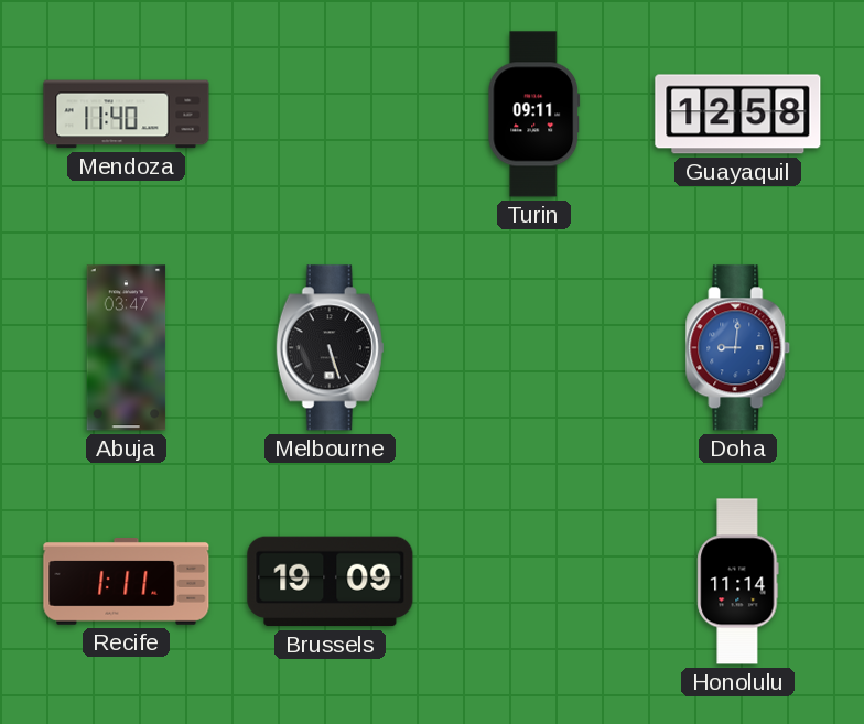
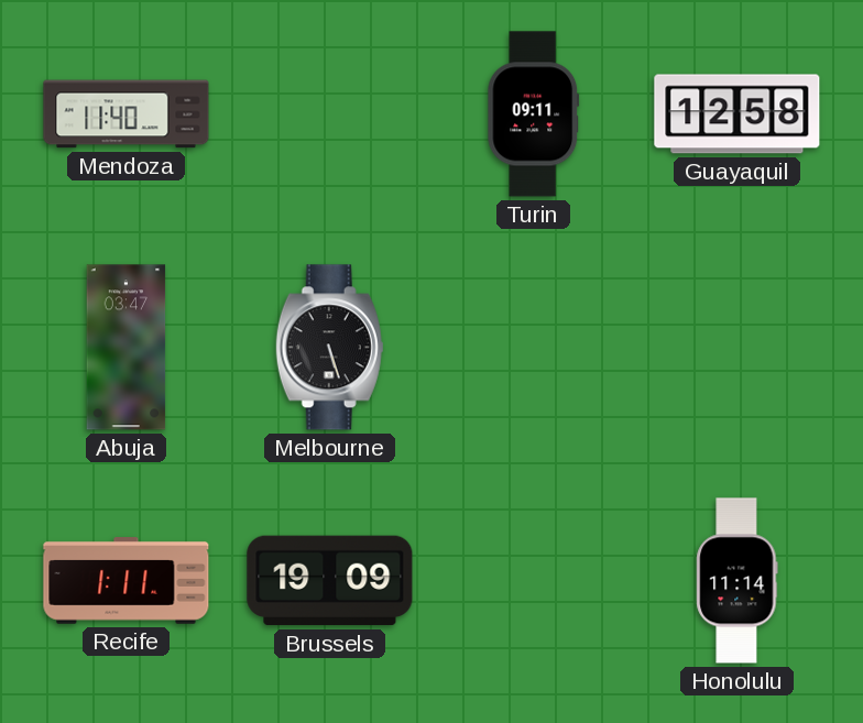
Doha: 9:01 -> none (738, 348)
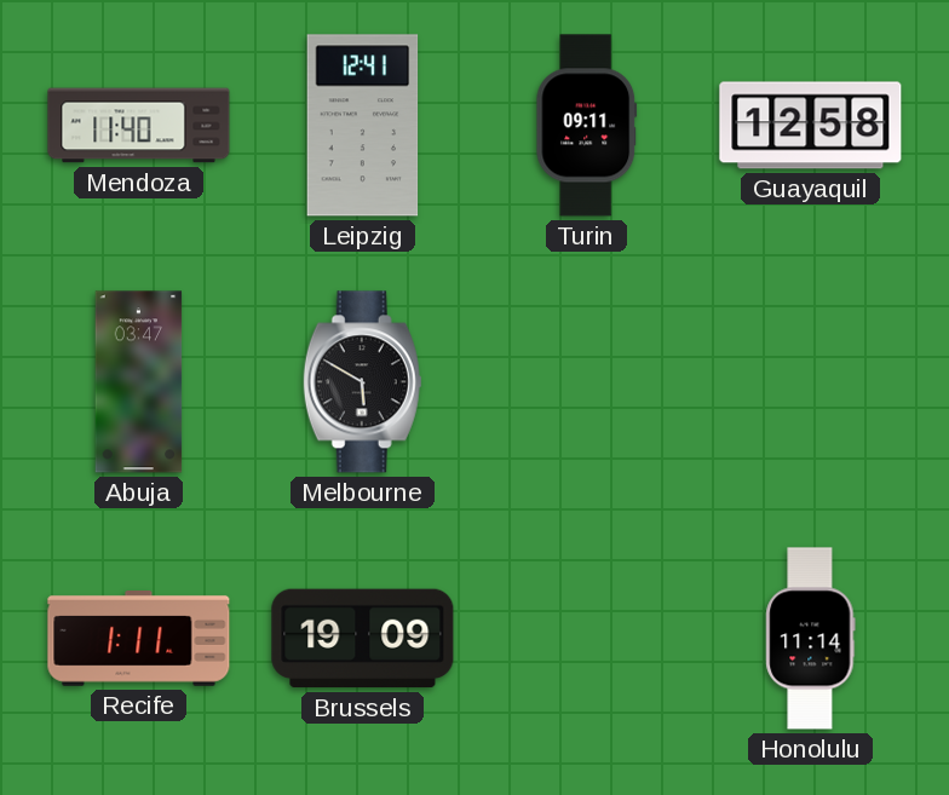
Leipzig: none -> 12:41 (363, 126)
Melbourne: 5:27 -> 5:50 (362, 382)
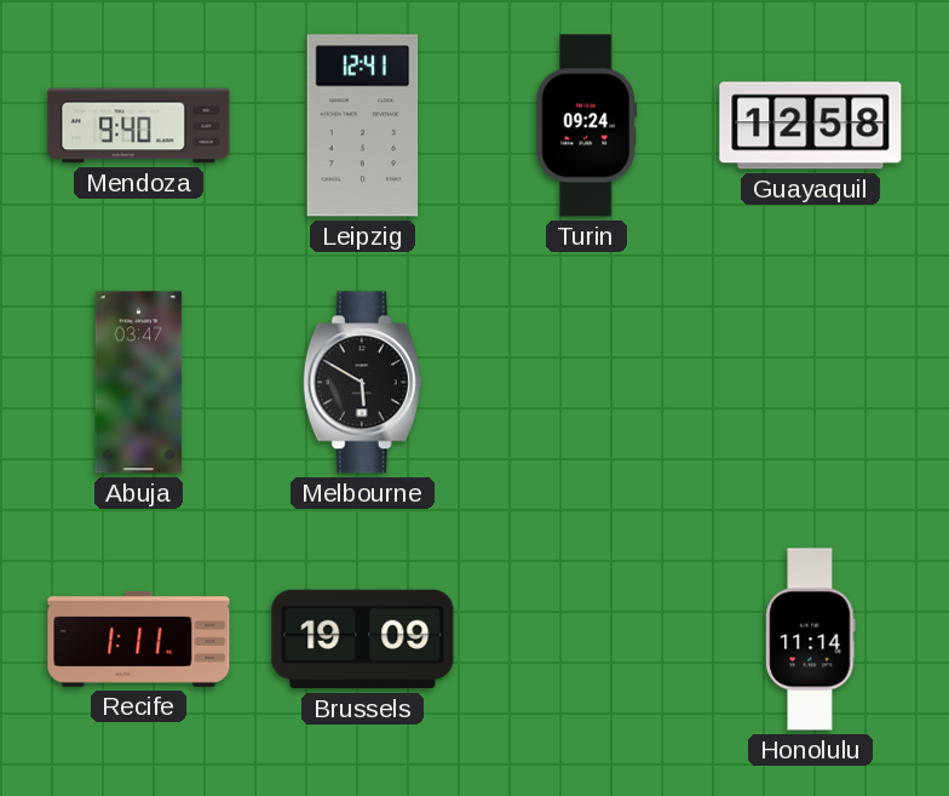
Mendoza: 11:40 -> 9:40 (139, 126)
Turin: 09:11 -> 09:24 (587, 126)
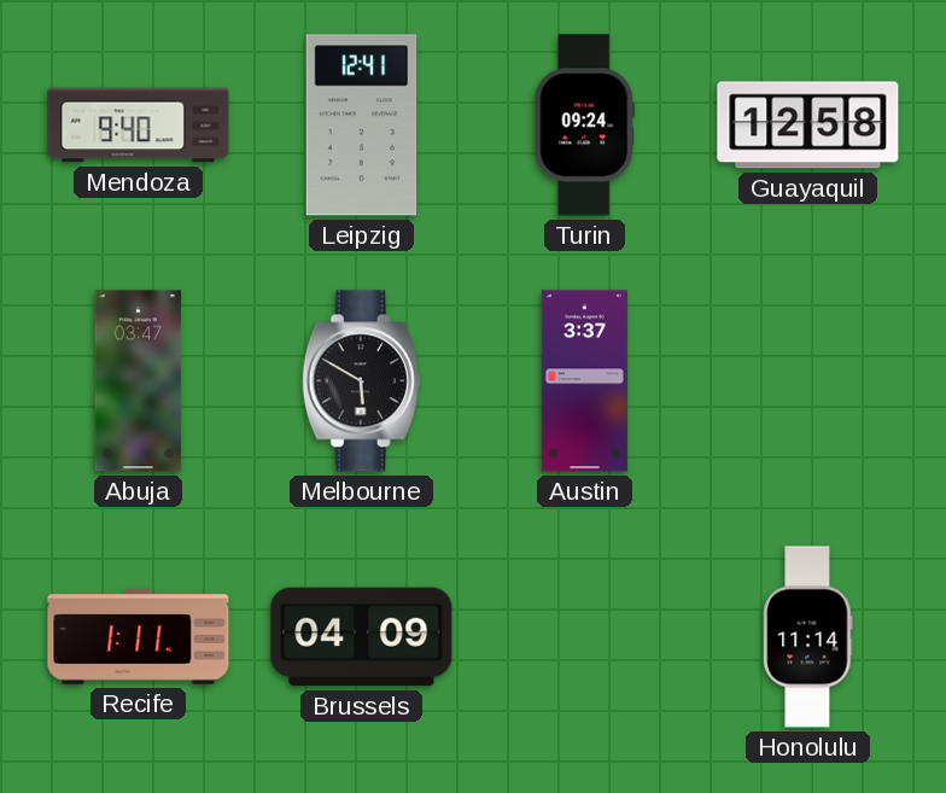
Austin: none -> 3:37 (584, 381)
Brussels: 19:09 -> 04:09 (362, 637)
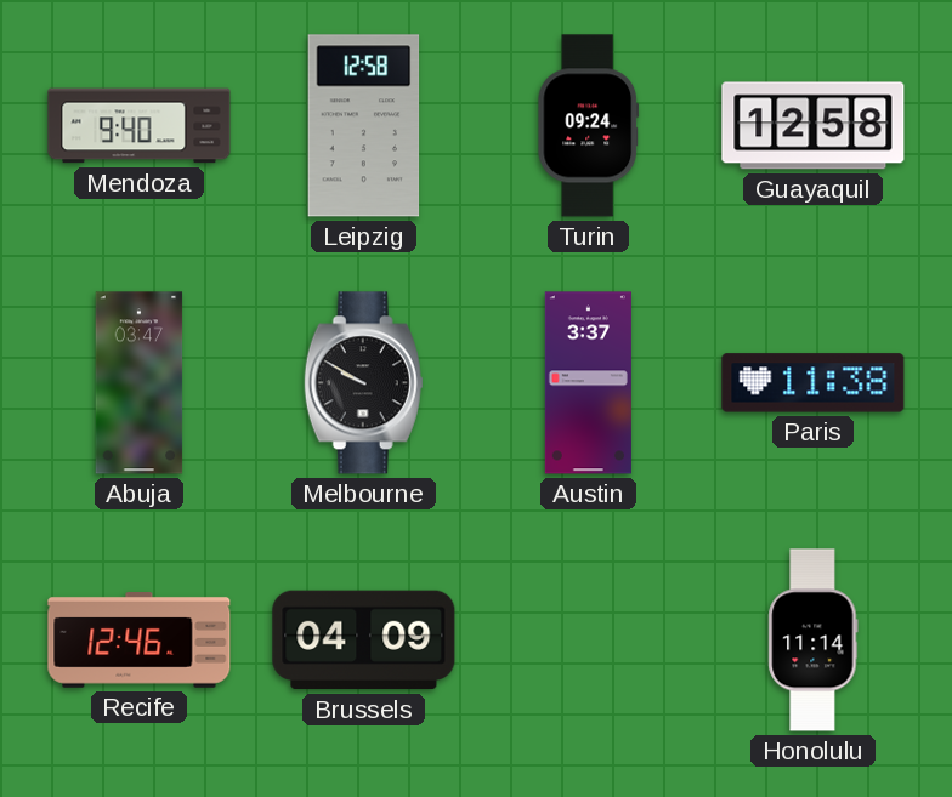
Leipzig: 12:41 -> 12:58 (364, 126)
Melbourne: 5:50 -> 9:50 (363, 383)
Paris: none -> 11:38 (814, 383)
Recife: 1:11 -> 12:46 (140, 641)
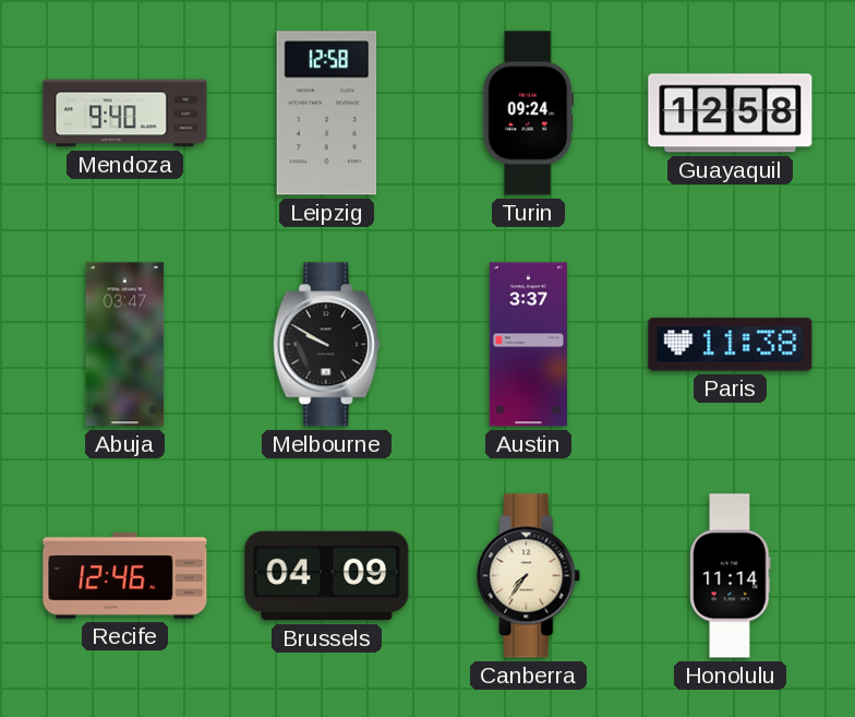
Canberra: none -> 7:36 (529, 576)
